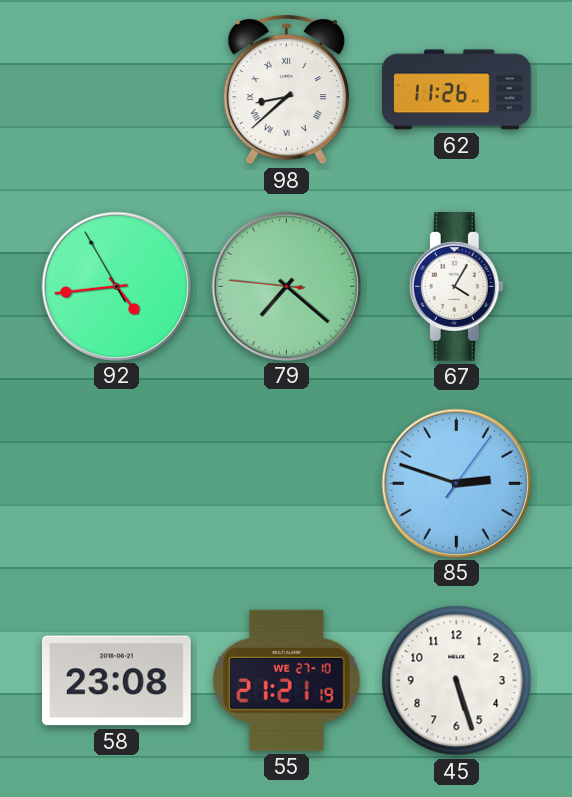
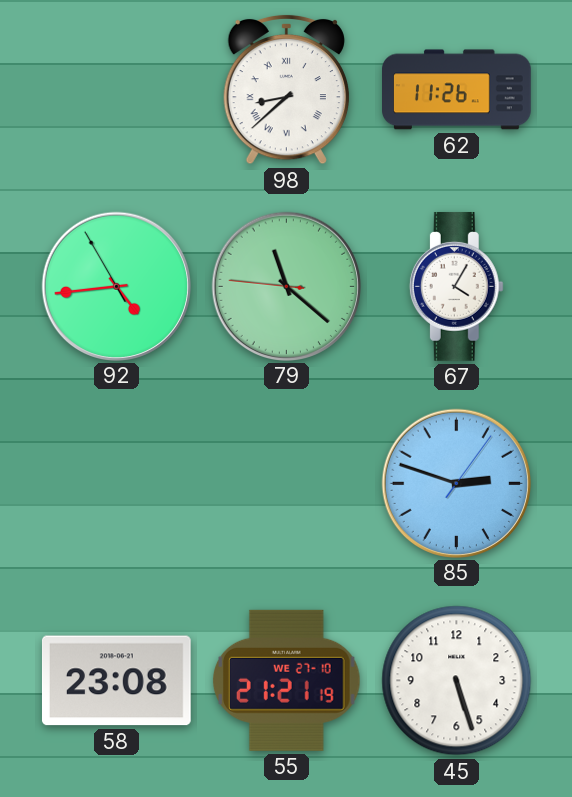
79: 7:21 -> 11:21 (286, 286)
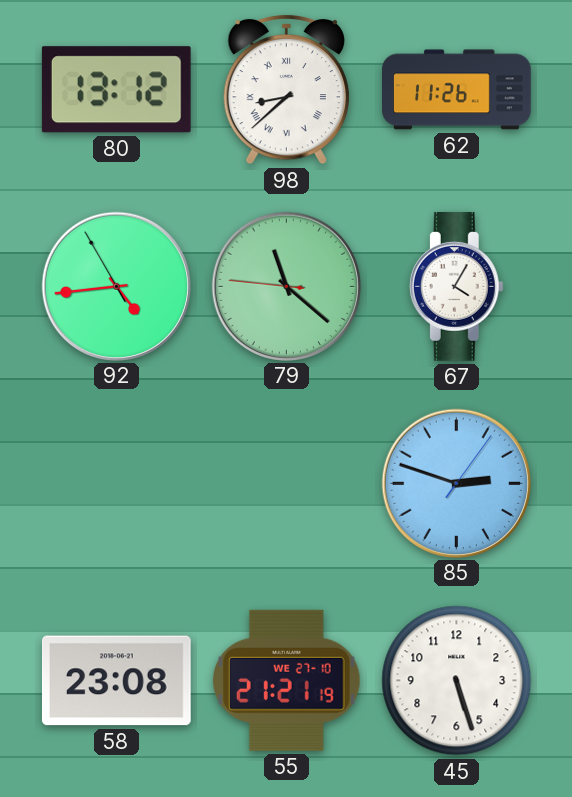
80: none -> 13:12 (116, 90)
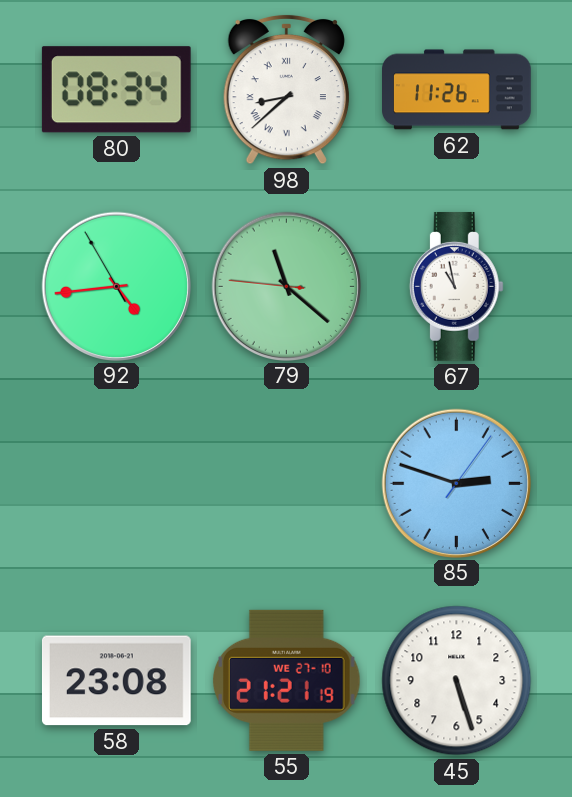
80: 13:12 -> 08:34 (116, 90)
67: 4:05 -> 10:58 (456, 286)
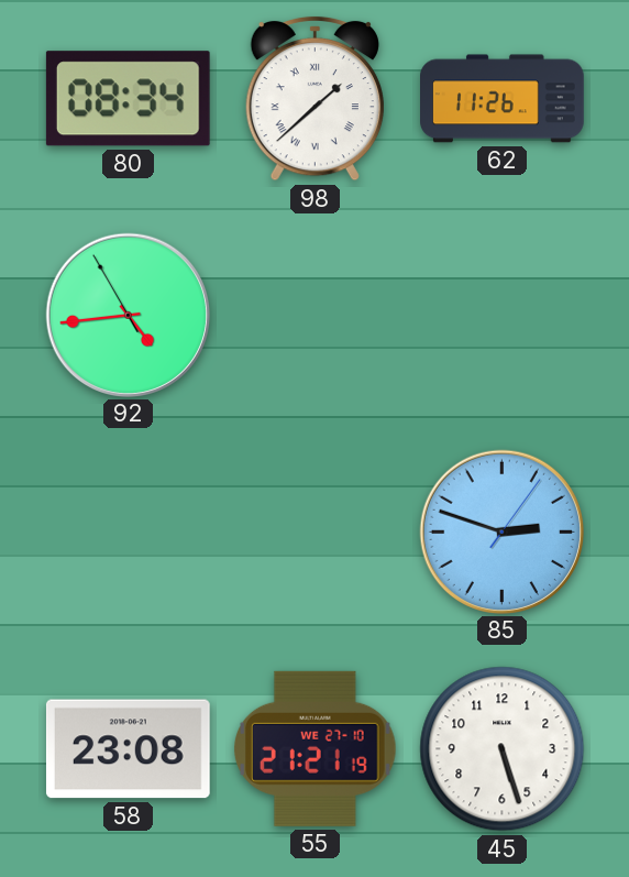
98: 8:38 -> 1:38 (314, 98)
79: 11:21 -> none (286, 286)
67: 10:58 -> none (456, 286)
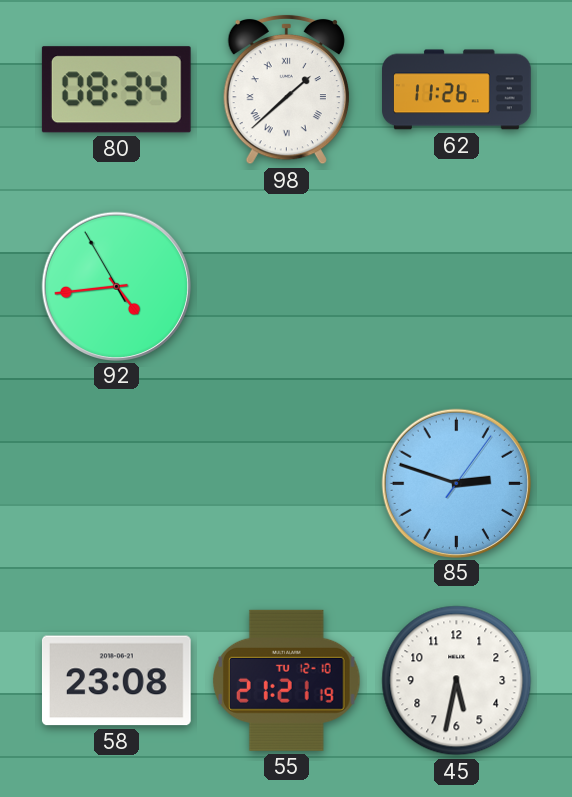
55 date: WE 27-10 -> TU 12-10 (287, 680)
45: 5:27 -> 5:32 (457, 681)
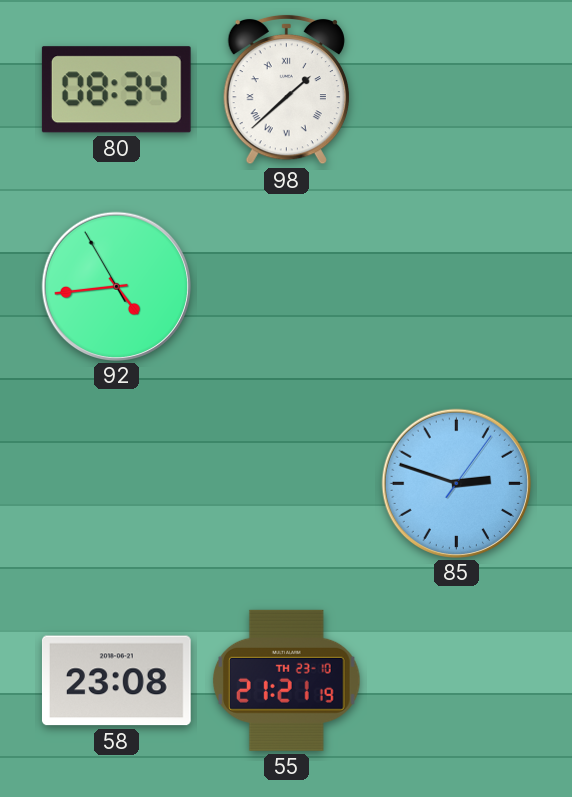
62: 11:26 -> none (457, 90)
55 date: TU 12-10 -> TH 23-10 (287, 680)
45: 5:32 -> none (457, 681)
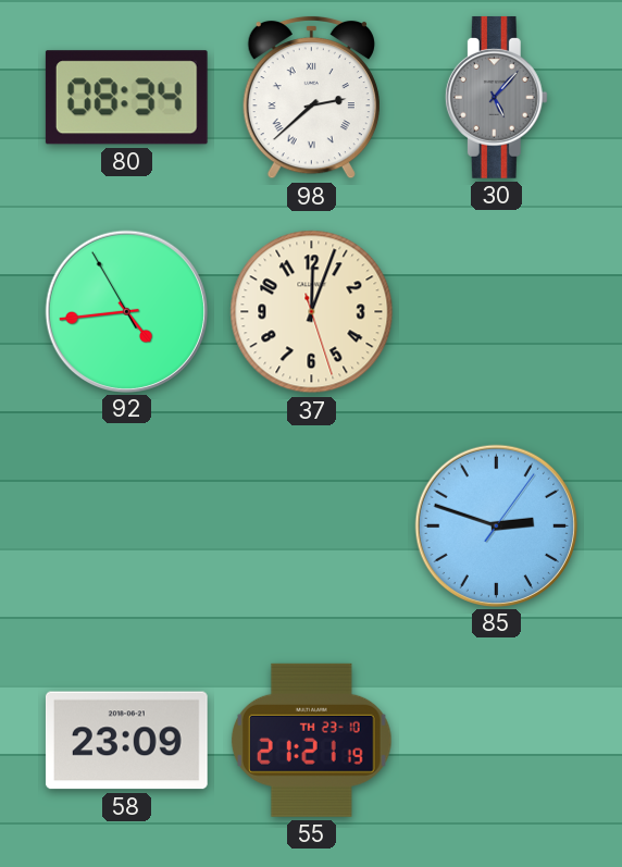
98: 1:38 -> 2:38 (311, 97)
30: none -> 5:07 (496, 97)
37: none -> 12:03 (312, 312)
58: 23:08 -> 23:09 (126, 741)
